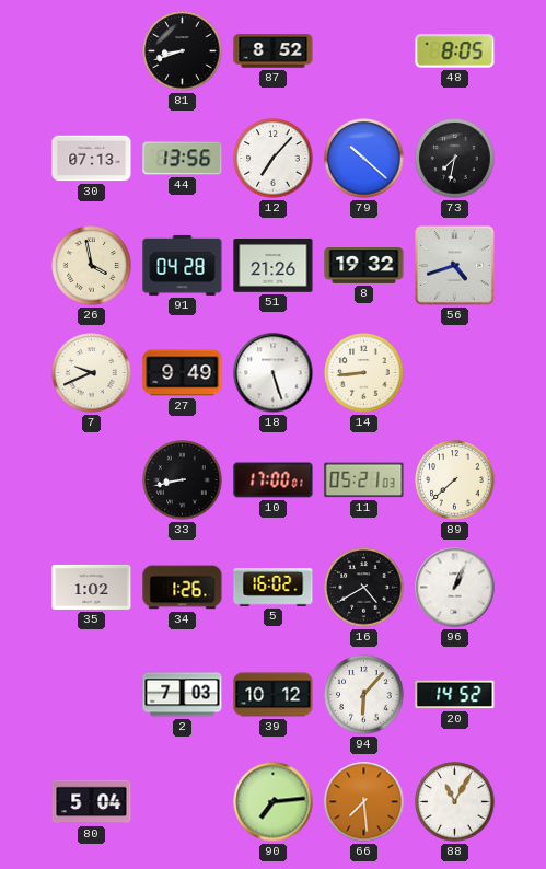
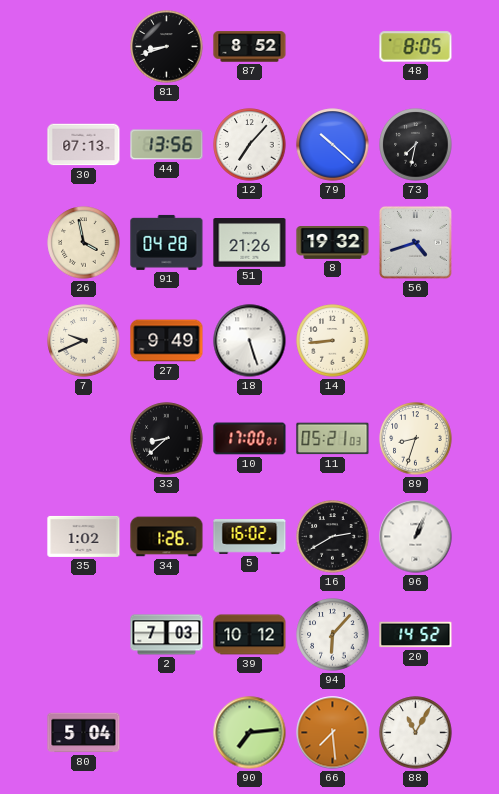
33: 8:43 -> 8:38 (167, 439)
89: 7:38 -> 8:33 (416, 439)
16: 4:40 -> 2:40 (333, 537)
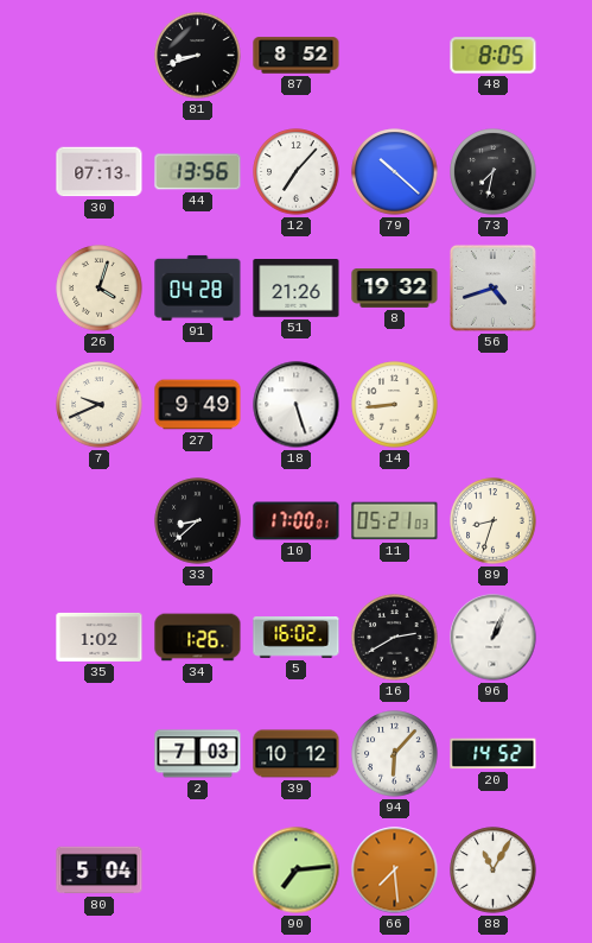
26: 3:58 -> 4:03 (100, 289)
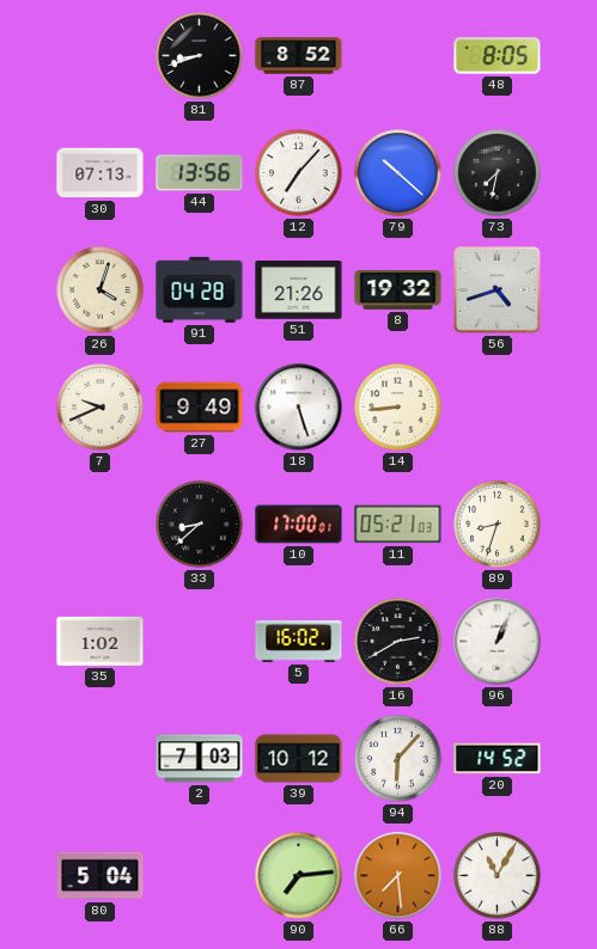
34: 1:26 -> none (198, 638)
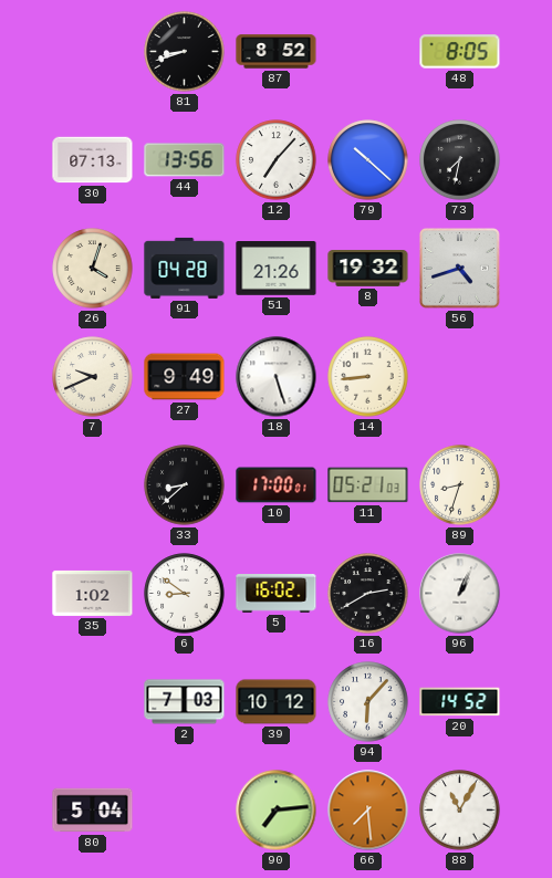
6: none -> 8:51 (185, 594)
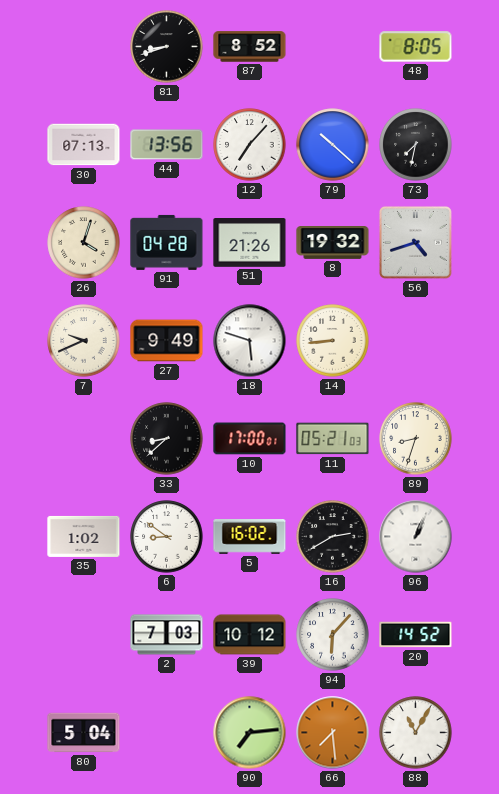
18: 5:27 -> 5:48 (250, 341)
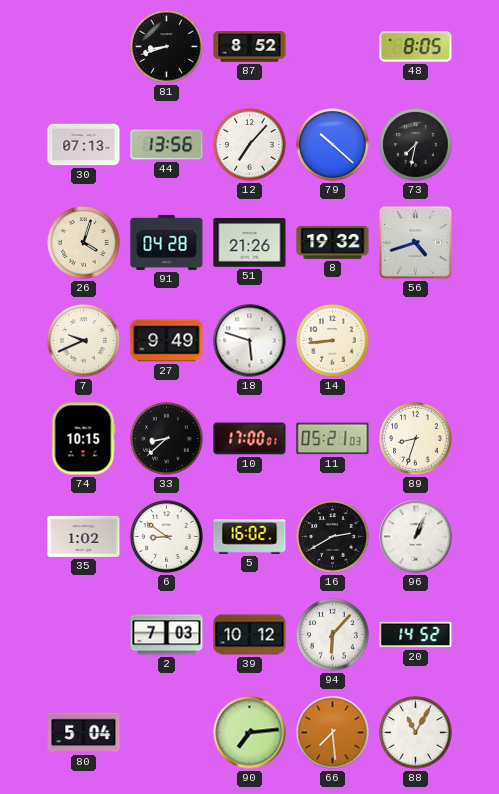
74: none -> 10:15 (83, 439)
